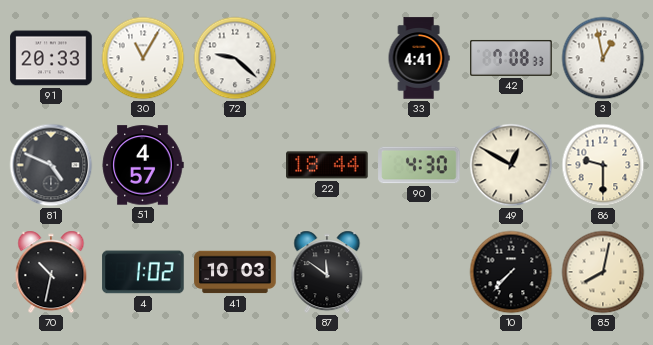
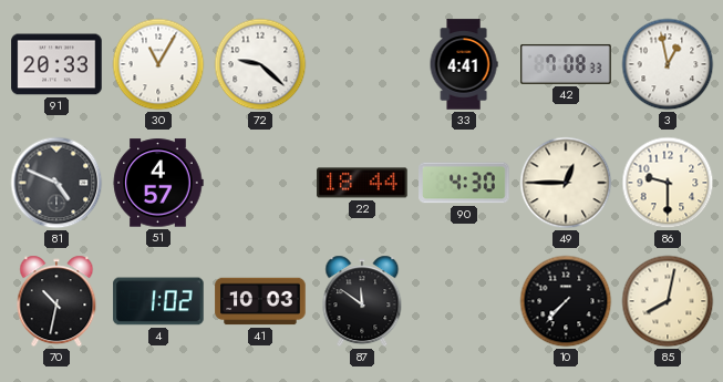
49: 12:50 -> 12:45 (566, 183)
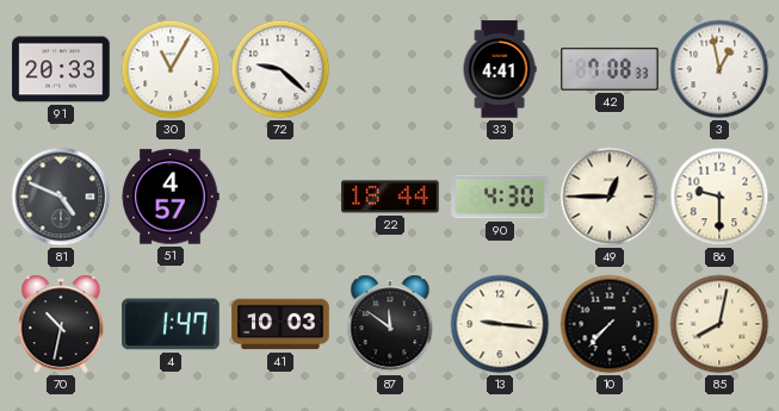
4: 1:02 -> 1:47 (171, 324)
13: none -> 9:16 (500, 324)
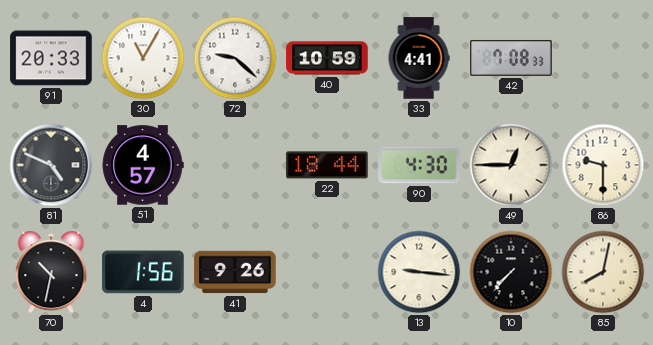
40: none -> 10:59 (327, 58)
3: 12:58 -> none (719, 69)
4: 1:47 -> 1:56 (143, 272)
41: 10:03 -> 9:26 (235, 272)
87: 11:51 -> none (390, 324)
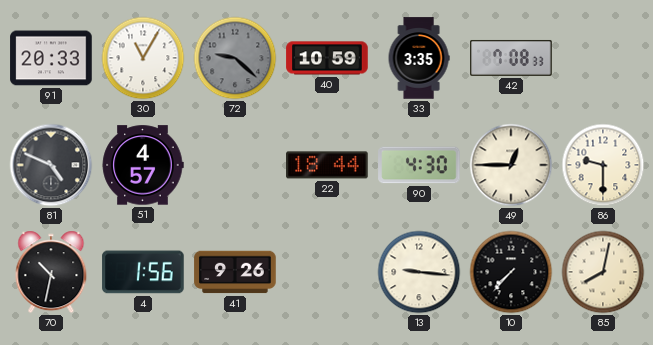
72 dial: white -> grey (235, 58)
33: 4:41 -> 3:35 (419, 58)
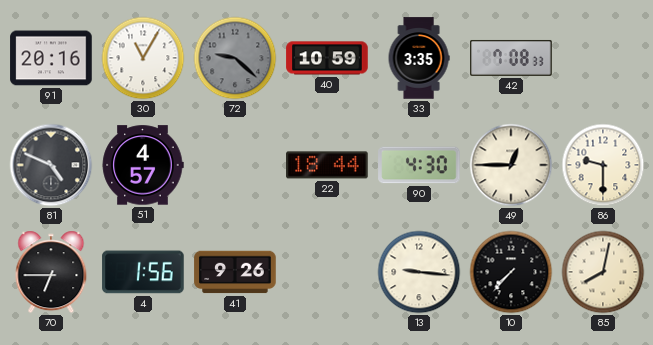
91: 20:33 -> 20:16 (51, 58)
70: 10:32 -> 6:45 (51, 272)
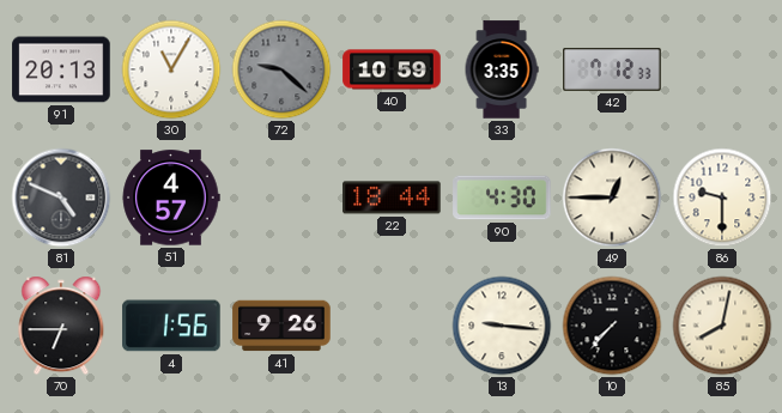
91: 20:16 -> 20:13 (61, 69)
42: 7:08 -> 7:12 (612, 69)
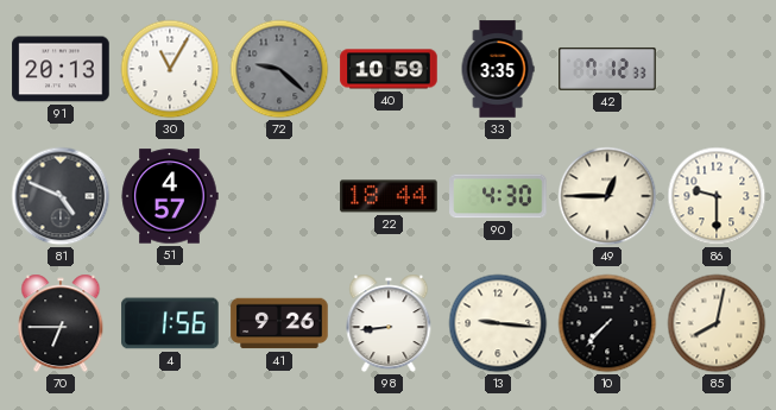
98: none -> 8:44 (389, 323)
